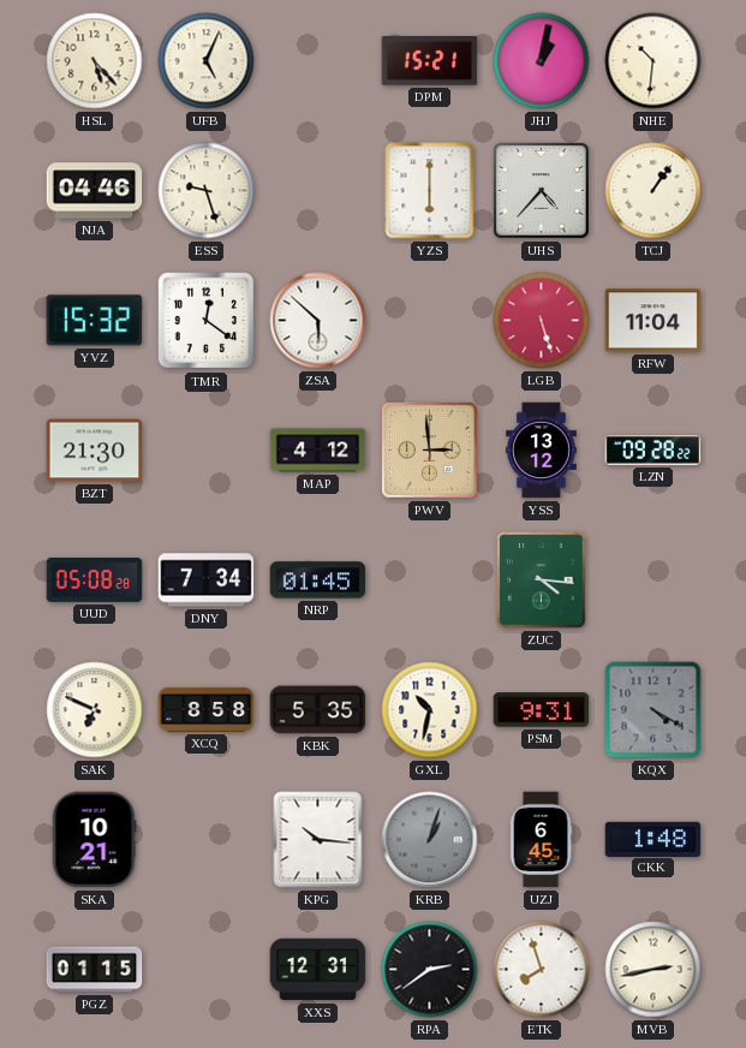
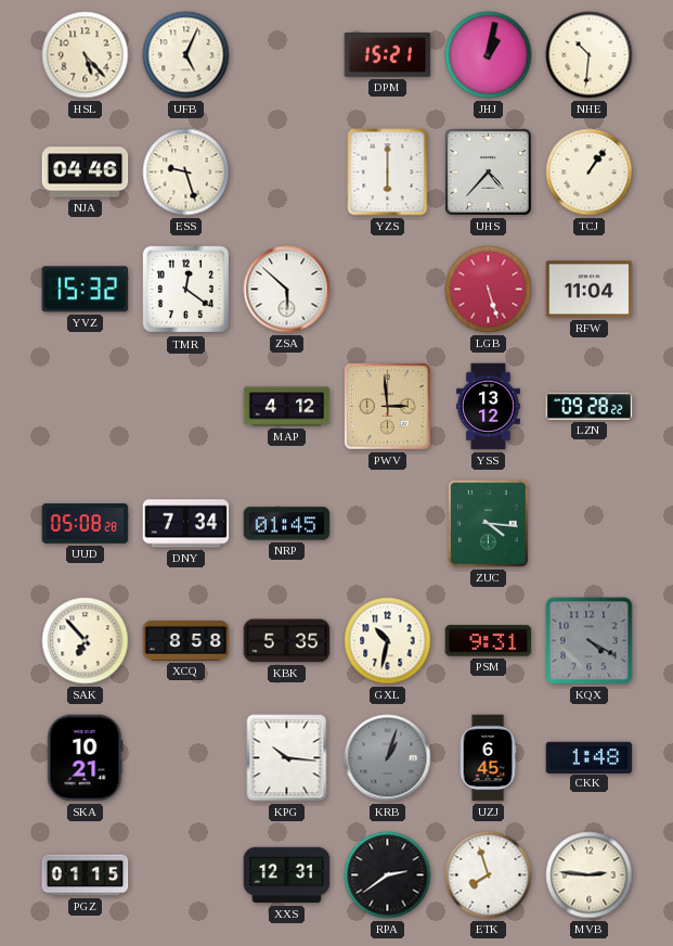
BZT: 21:30 -> none (95, 451)
SAK: 6:49 -> 6:53 (86, 641)
MVB: 2:43 -> 2:46 (590, 875)
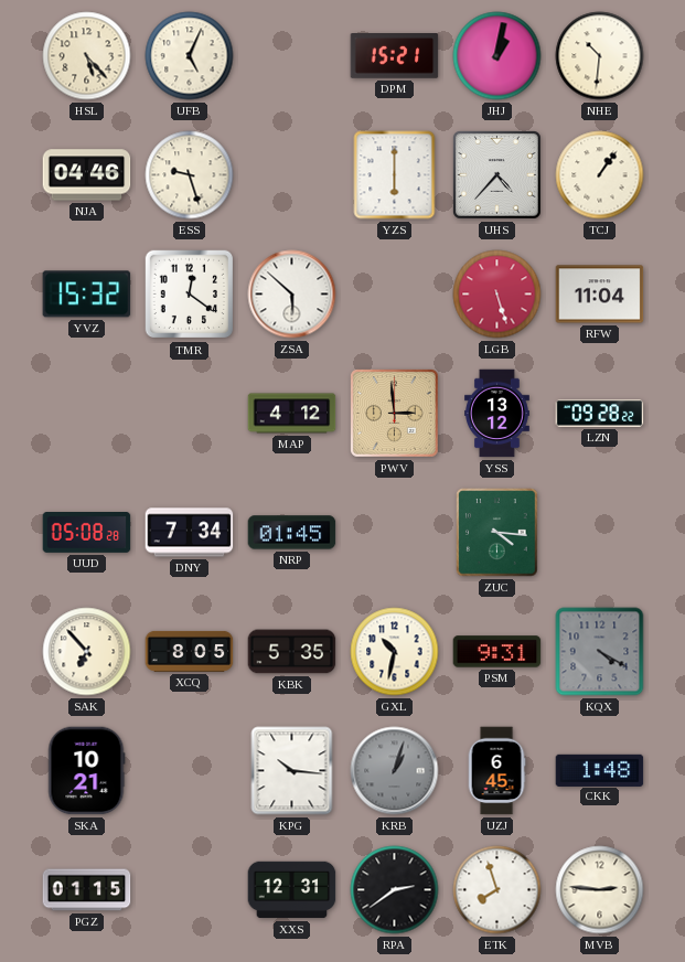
XCQ: 8:58 -> 8:05 (190, 651)
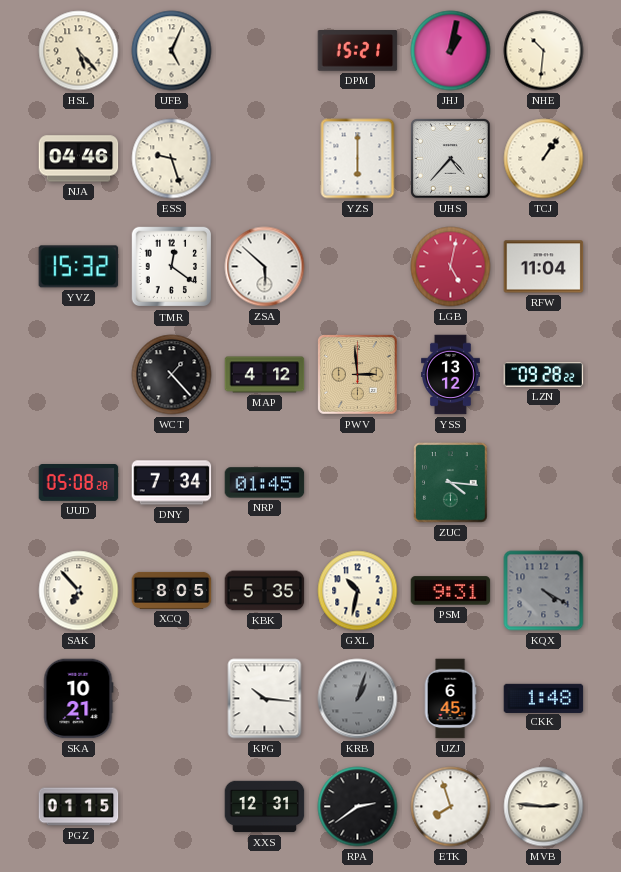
LGB: 5:27 -> 5:02 (451, 267)
WCT: none -> 1:23 (172, 375)
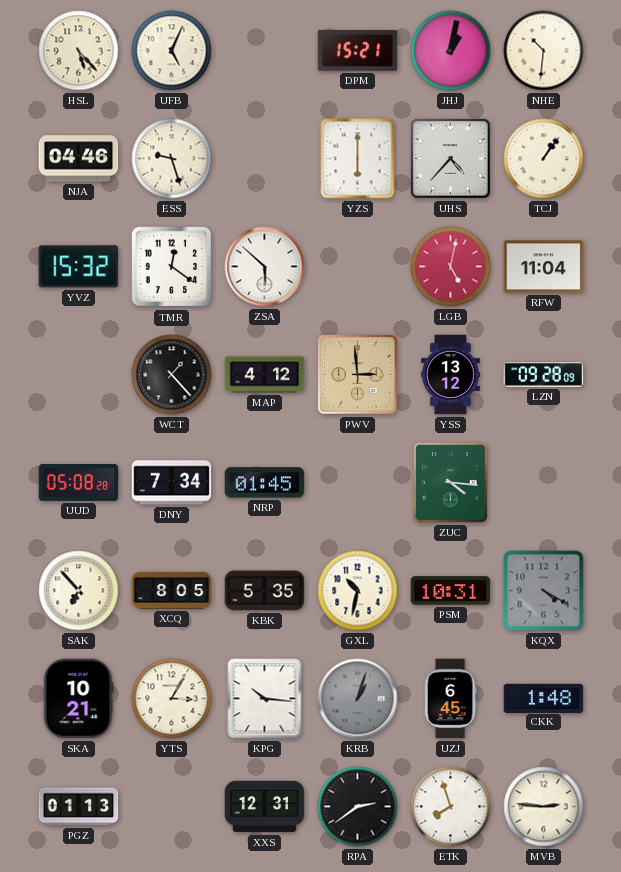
LZN: 09:28:22 -> 09:28:09 (544, 375)
PSM: 9:31 -> 10:31 (451, 591)
YTS: none -> 3:05 (172, 699)
PGZ: 01:15 -> 01:13 (79, 807)
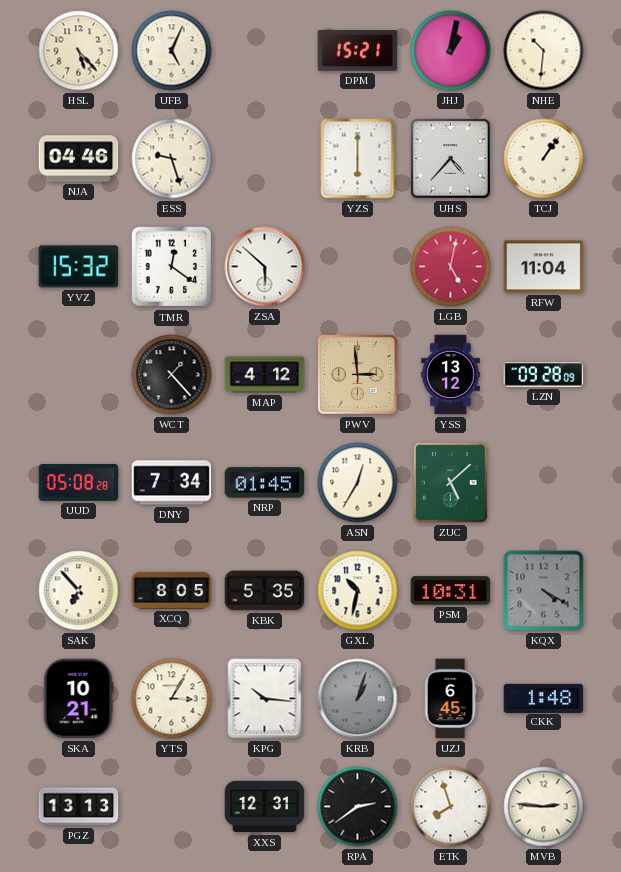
ASN: none -> 12:35 (358, 483)
ZUC: 4:16 -> 5:08 (451, 483)
PGZ: 01:13 -> 13:13 (79, 807)
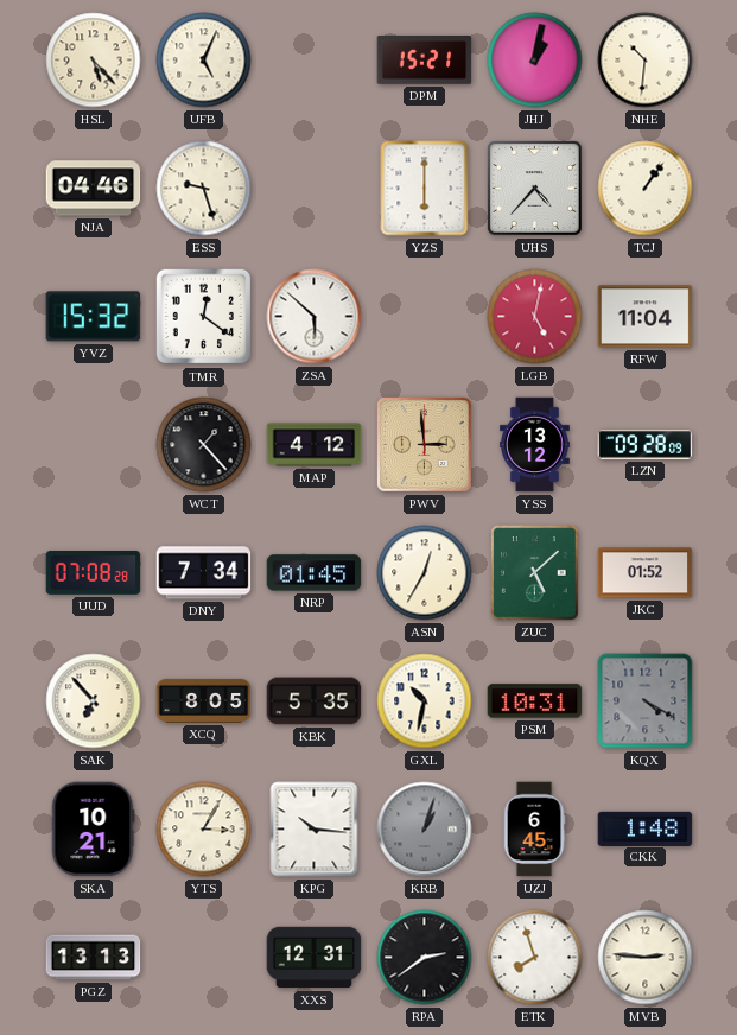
UUD: 05:08 -> 07:08 (94, 573)
JKC: none -> 01:52 (646, 573)
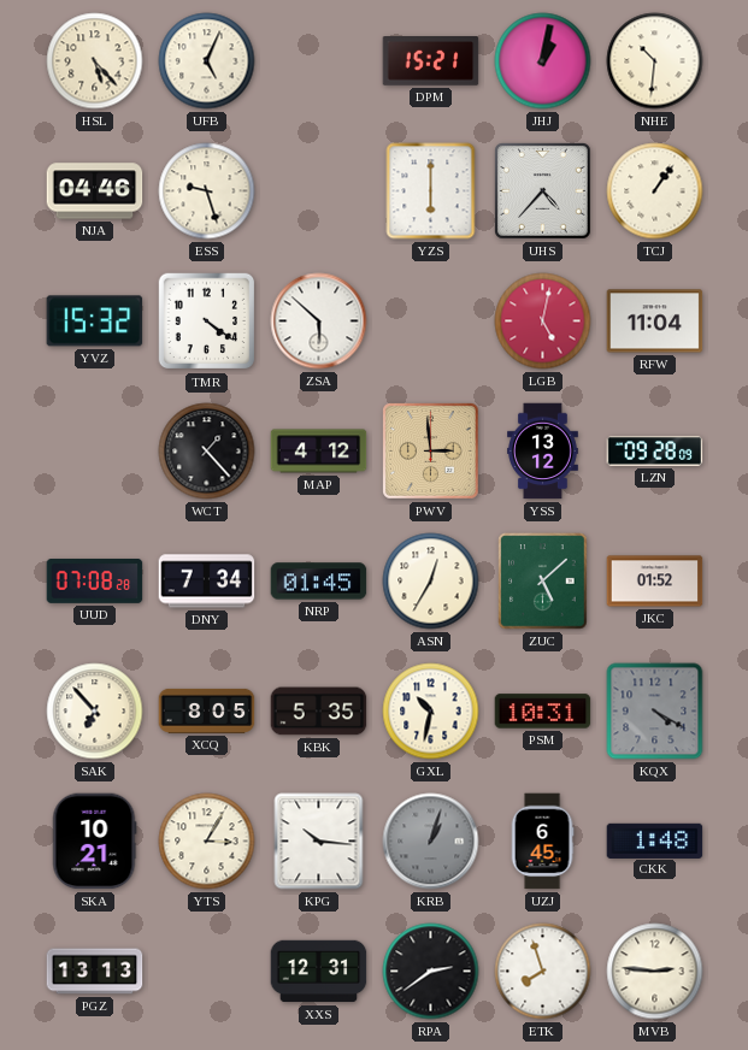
TMR: 12:21 -> 4:21 (207, 322)
